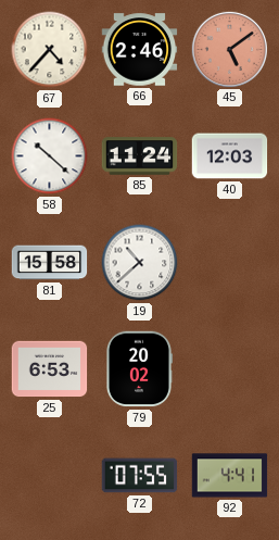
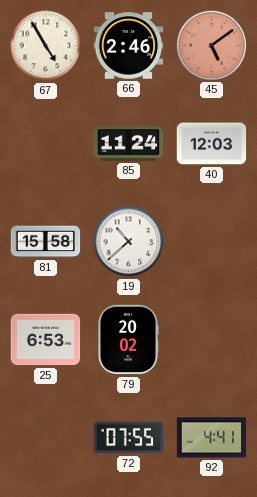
67: 4:37 -> 4:55 (46, 46)
58: 10:22 -> none (50, 156)
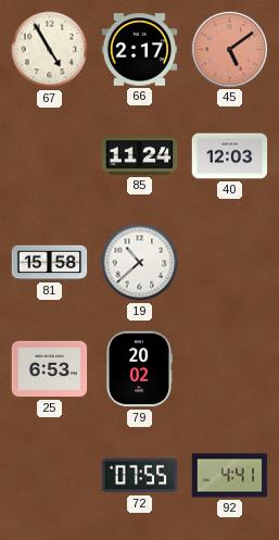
66: 2:46 -> 2:17 (140, 50)
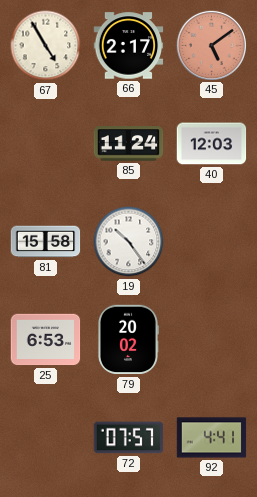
19: 10:38 -> 10:24 (129, 242)
72: 07:55 -> 07:57 (129, 438)
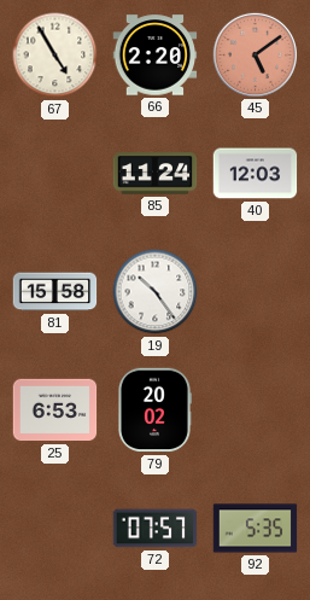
66: 2:17 -> 2:20 (156, 56)
92: 4:41 -> 5:35 (256, 529)
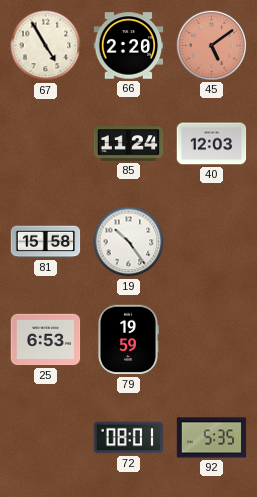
79: 20:02 -> 19:59 (128, 340)
72: 07:57 -> 08:01 (129, 438)
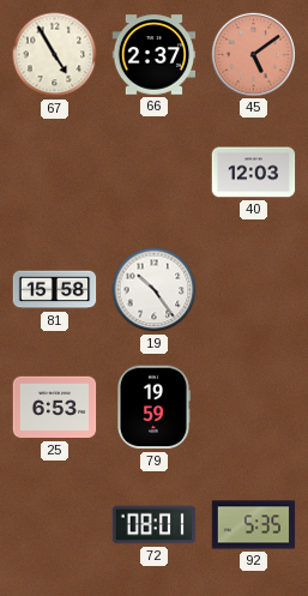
66: 2:20 -> 2:37 (155, 55)
85: 11:24 -> none (129, 144)
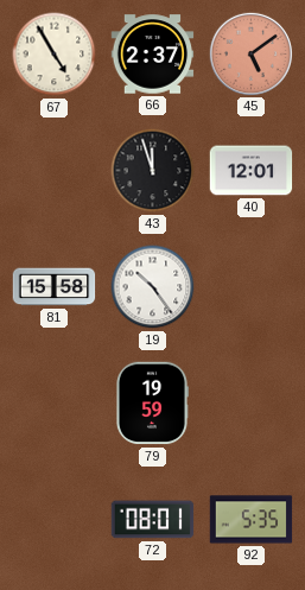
43: none -> 11:57 (153, 171)
40: 12:03 -> 12:01 (252, 171)
25: 6:53 -> none (55, 408)
